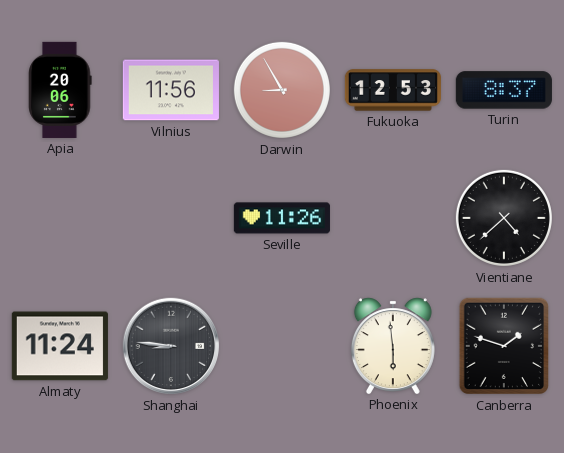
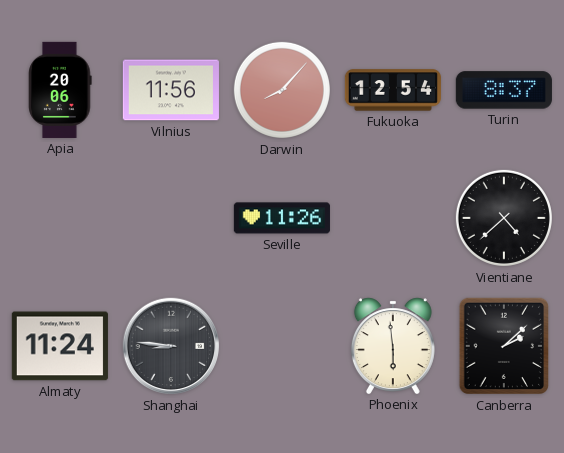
Darwin: 8:55 -> 8:07 (282, 90)
Fukuoka: 12:53 -> 12:54 (393, 90)
Canberra: 1:48 -> 2:08 (503, 346)
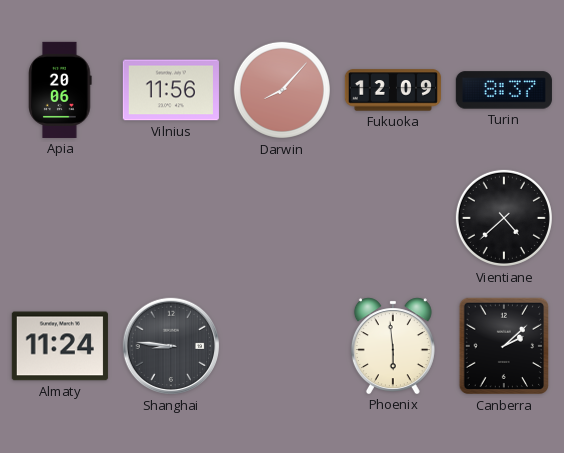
Fukuoka: 12:54 -> 12:09 (393, 90)
Seville: 11:26 -> none (282, 218)
